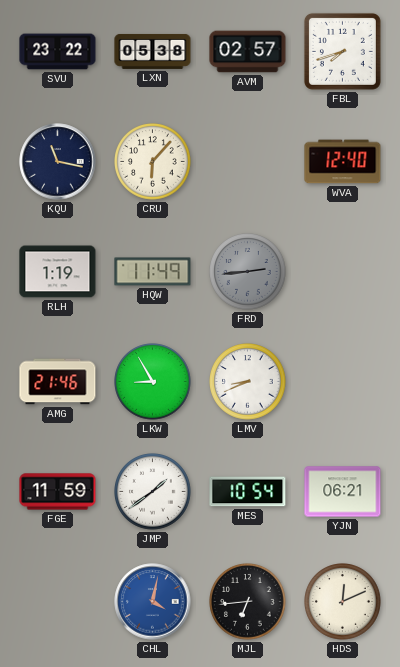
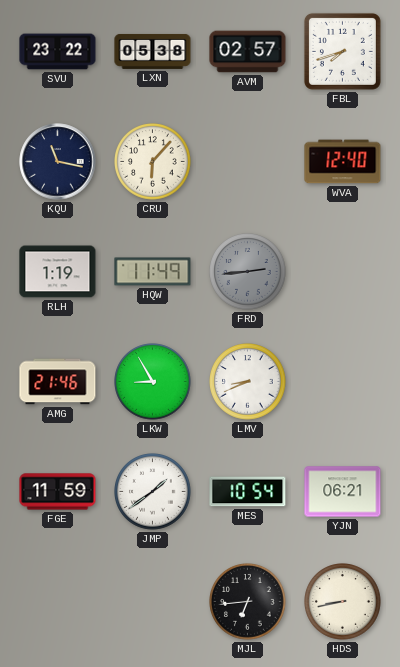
CHL: 4:02 -> none (153, 602)
HDS: 12:11 -> 8:43 (343, 602)
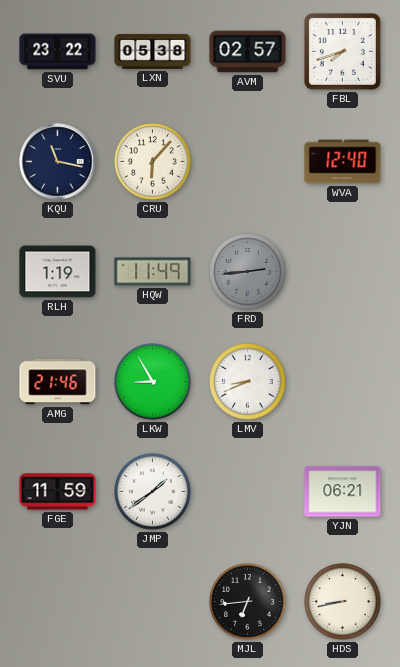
MES: 10:54 -> none (248, 492)
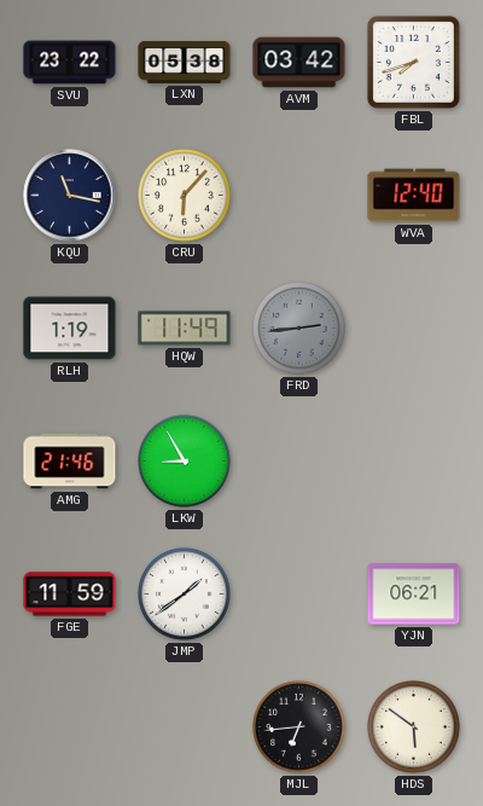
AVM: 02:57 -> 03:42 (299, 63)
LMV: 8:41 -> none (248, 382)
HDS: 8:43 -> 5:51 (414, 727)
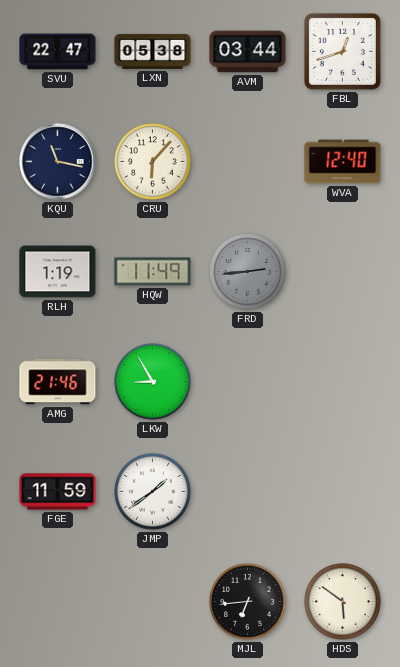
SVU: 23:22 -> 22:47 (58, 52)
AVM: 03:42 -> 03:44 (248, 52)
FBL: 7:42 -> 12:42 (342, 51)
YJN: 06:21 -> none (414, 595)
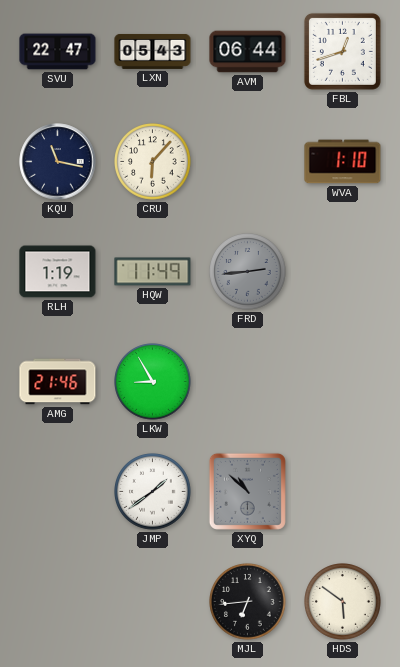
LXN: 05:38 -> 05:43 (153, 51)
AVM: 03:44 -> 06:44 (248, 52)
WVA: 12:40 -> 1:10 (343, 162)
FGE: 11:59 -> none (58, 492)
XYQ: none -> 10:52 (247, 491)
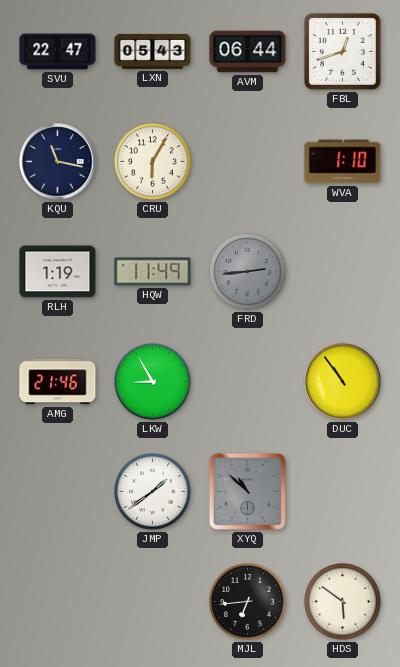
CRU: 6:07 -> 6:05 (153, 162)
DUC: none -> 10:54 (343, 382)
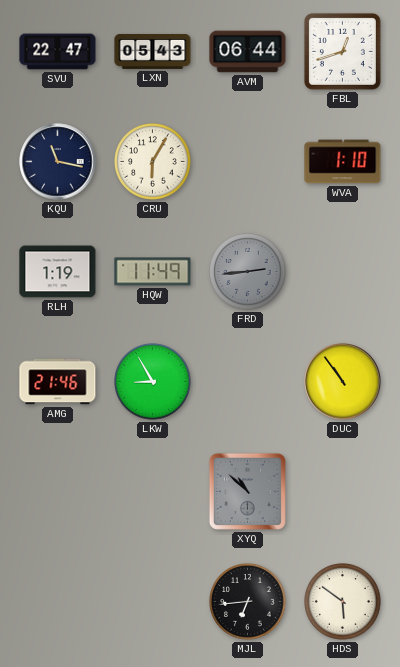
JMP: 1:39 -> none (153, 492)
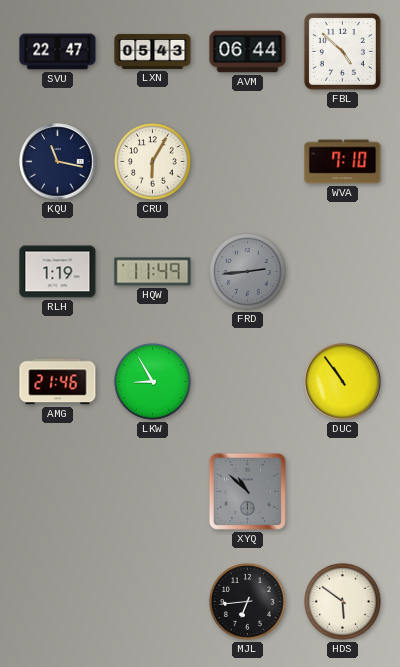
FBL: 12:42 -> 4:52 (342, 51)
WVA: 1:10 -> 7:10 (343, 162)
